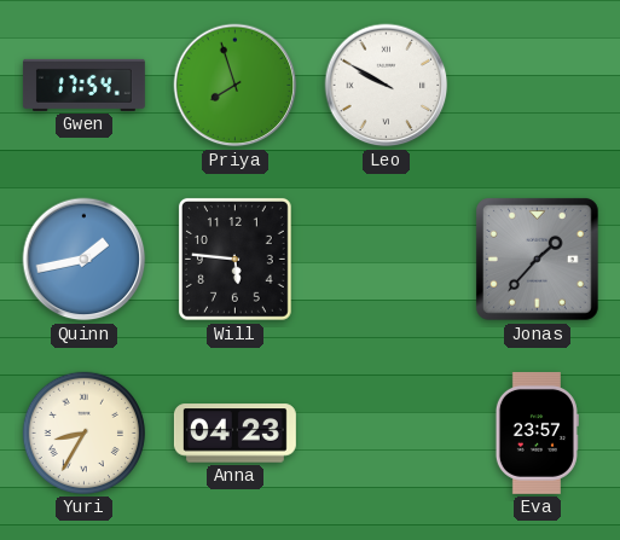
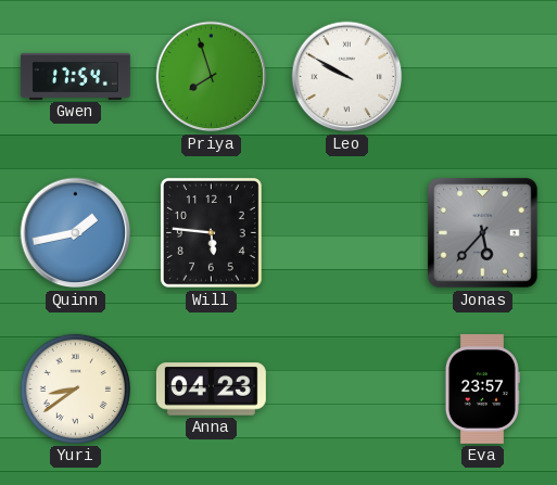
Jonas: 1:37 -> 5:37 (483, 233)
Yuri: 8:35 -> 8:39 (75, 388)
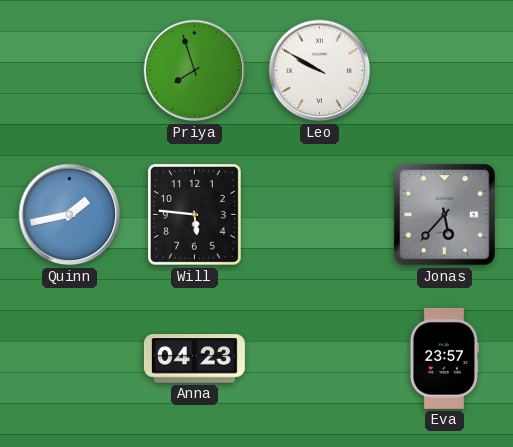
Gwen: 17:54 -> none (75, 76)
Yuri: 8:39 -> none (75, 388)
